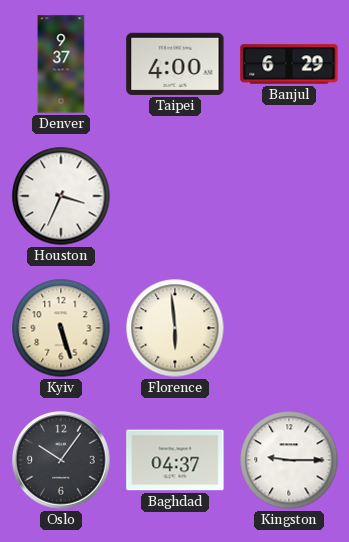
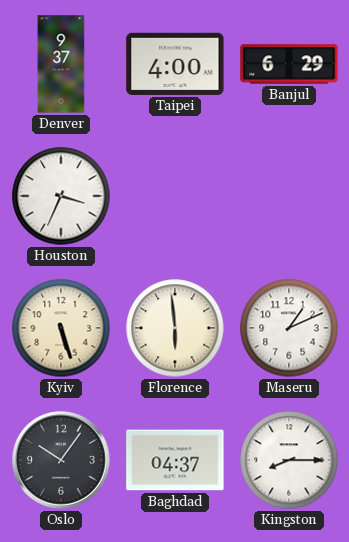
Maseru: none -> 1:11 (289, 328)
Kingston: 9:15 -> 8:15 (289, 460)
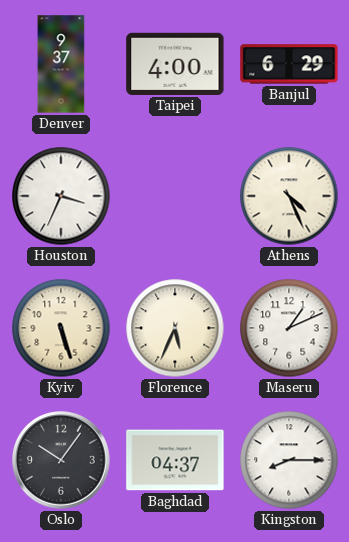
Athens: none -> 4:26 (289, 196)
Florence: 5:59 -> 5:34 (175, 328)
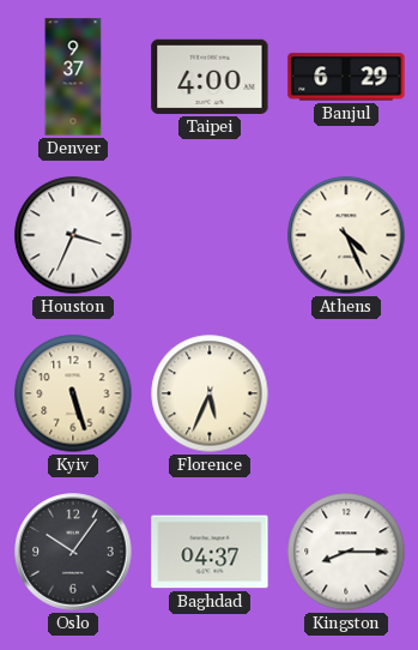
Maseru: 1:11 -> none (289, 328)
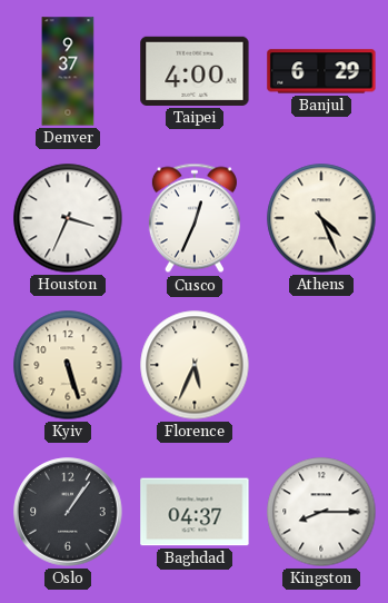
Cusco: none -> 12:34 (195, 218)
Oslo: 10:06 -> 1:06 (68, 512)
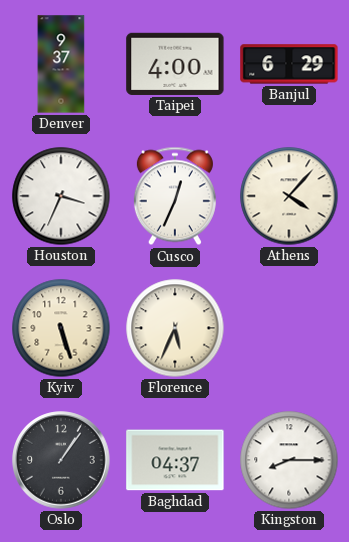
Athens: 4:26 -> 4:07 (289, 196)
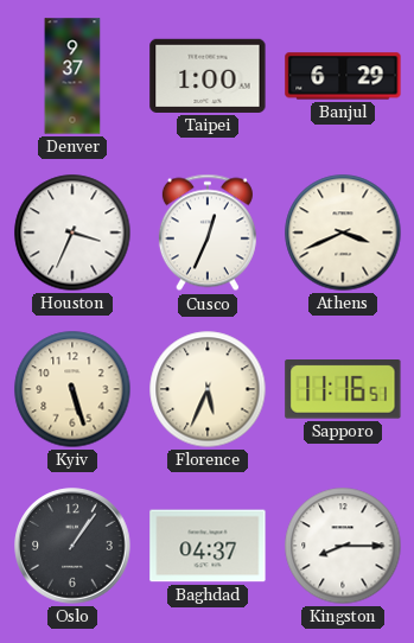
Taipei: 4:00 -> 1:00 (208, 76)
Athens: 4:07 -> 3:41 (343, 233)
Sapporo: none -> 11:16 (343, 390)
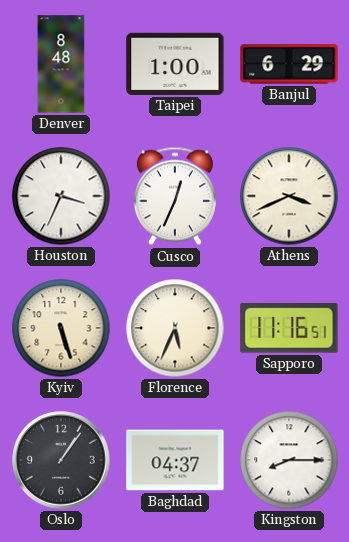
Denver: 9:37 -> 8:48 (61, 64)
